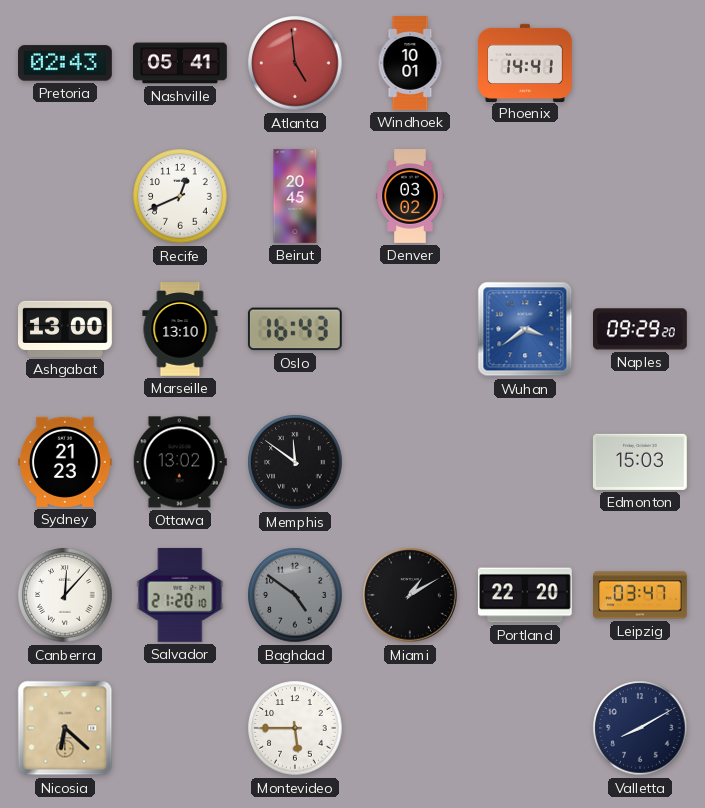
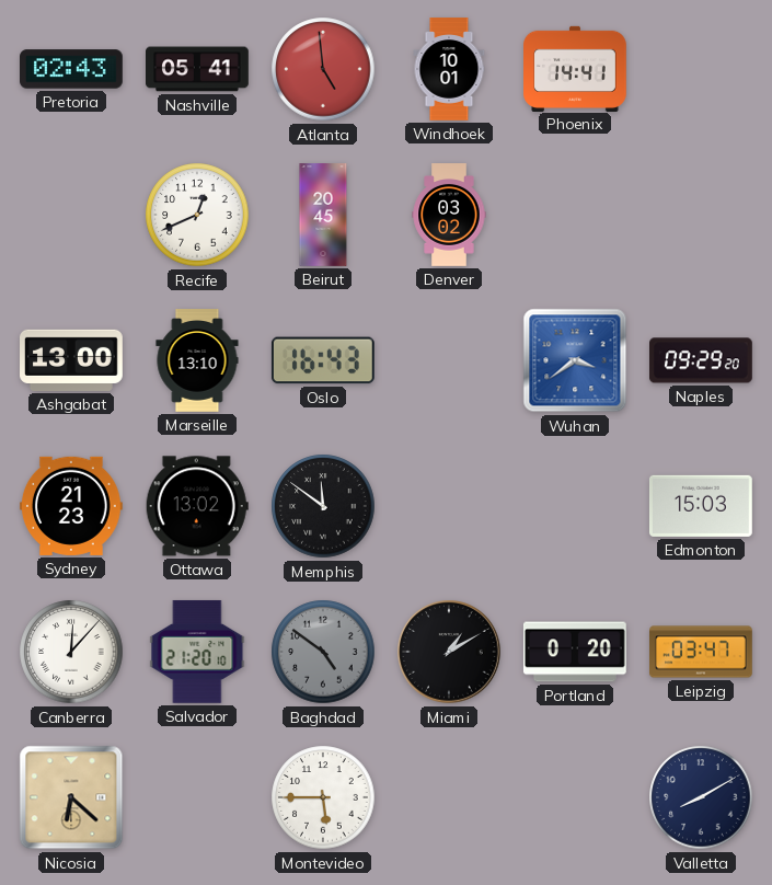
Portland: 22:20 -> 0:20 (575, 652)
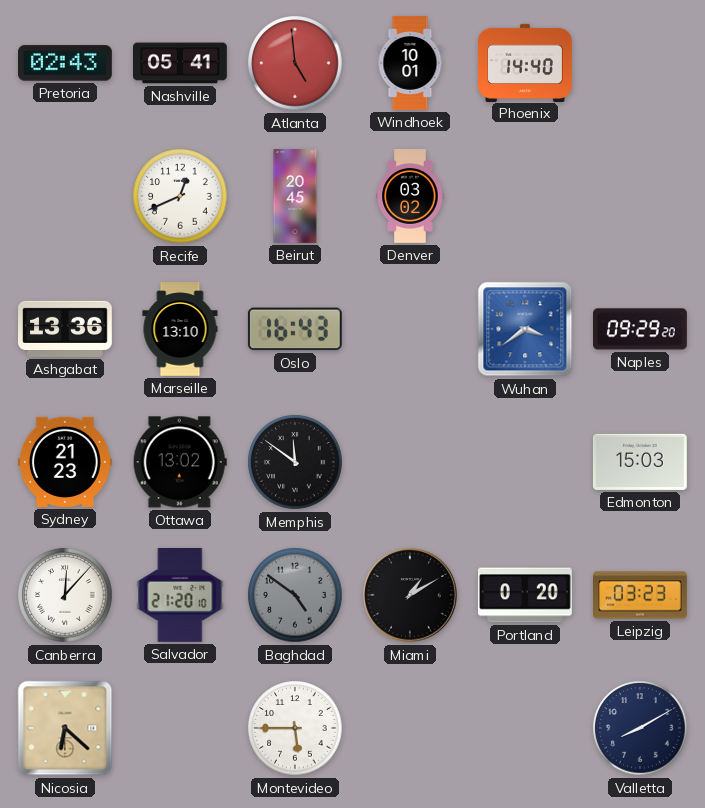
Phoenix: 14:41 -> 14:40 (526, 62)
Ashgabat: 13:00 -> 13:36 (66, 329)
Leipzig: 03:47 -> 03:23 (641, 595)
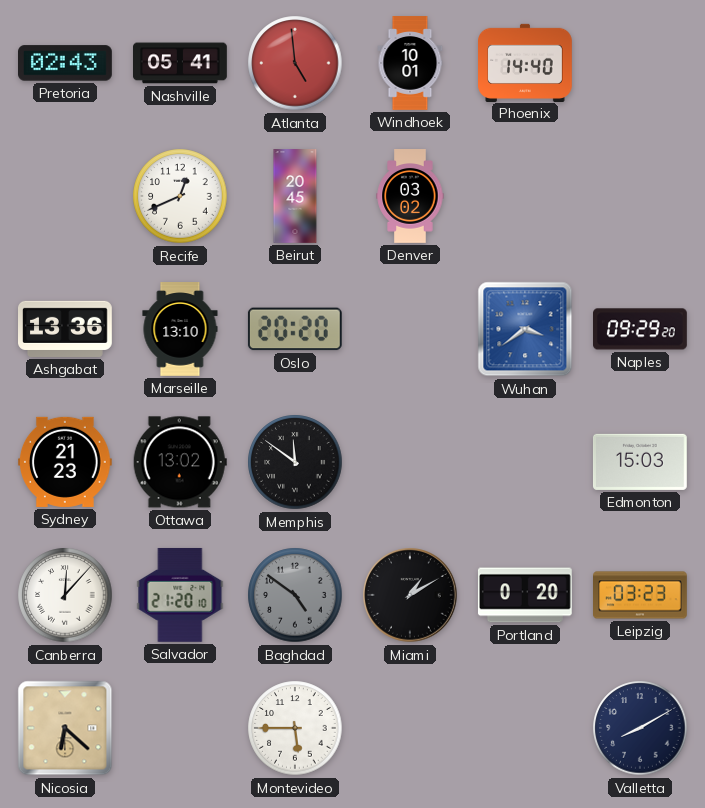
Oslo: 16:43 -> 20:20 (295, 329)
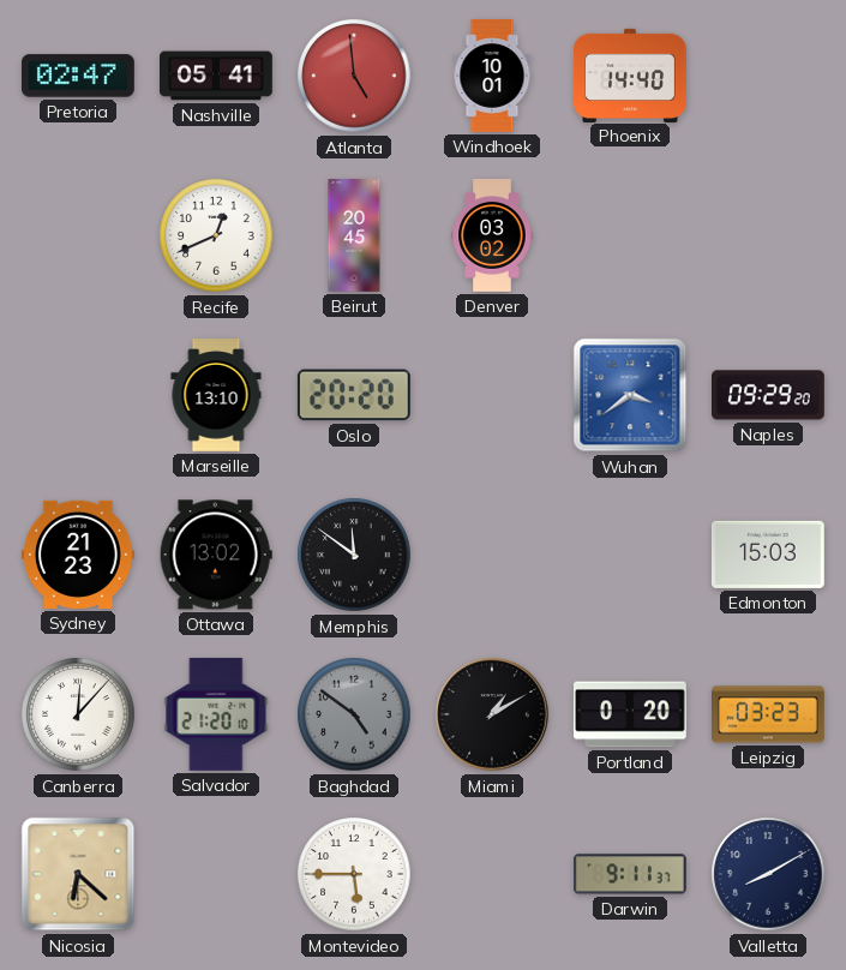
Pretoria: 02:43 -> 02:47 (79, 76)
Ashgabat: 13:36 -> none (66, 329)
Darwin: none -> 9:11 (630, 874)
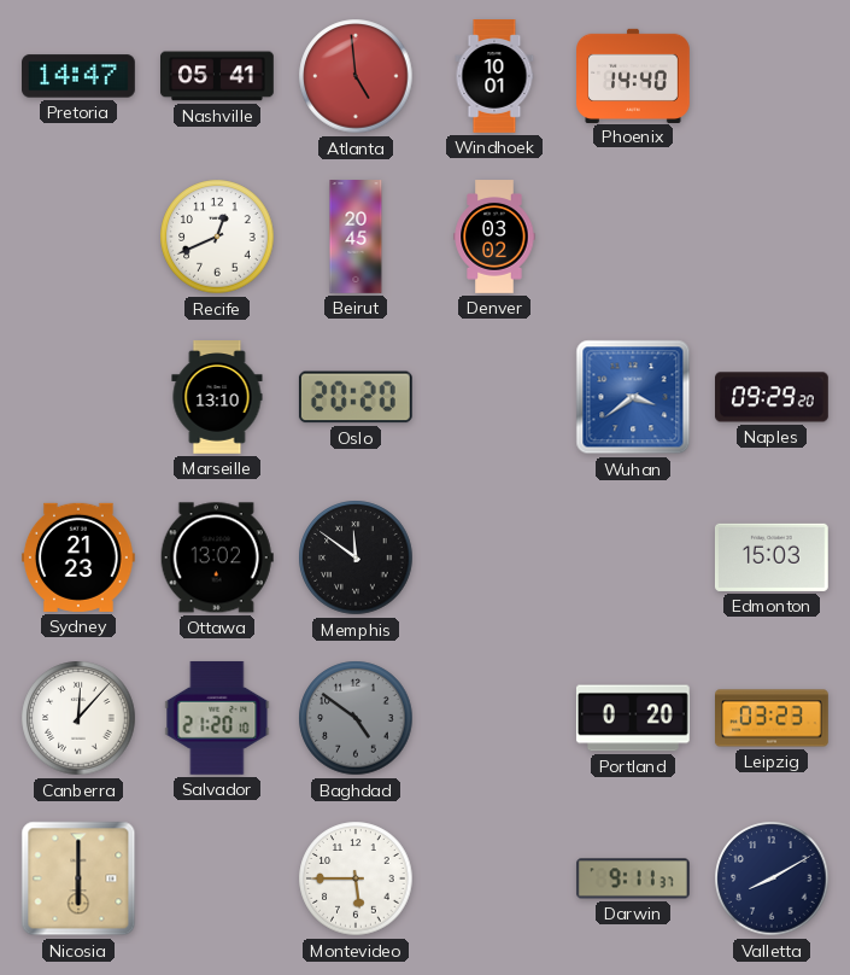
Pretoria: 02:47 -> 14:47 (80, 76)
Miami: 1:10 -> none (493, 715)
Nicosia: 6:22 -> 6:00 (78, 878)
